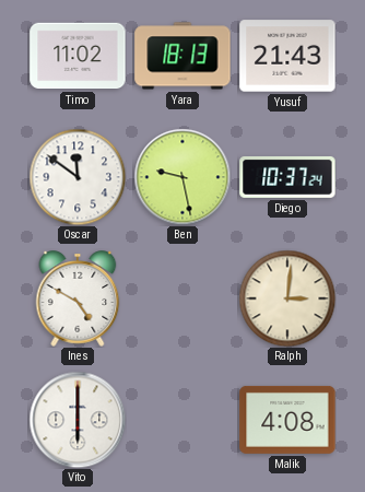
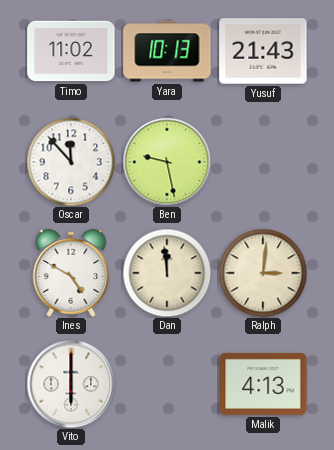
Yara: 18:13 -> 10:13 (167, 51)
Oscar: 11:51 -> 11:53 (71, 162)
Diego: 10:37 -> none (287, 177)
Dan: none -> 11:59 (167, 273)
Malik: 4:08 -> 4:13 (263, 384)
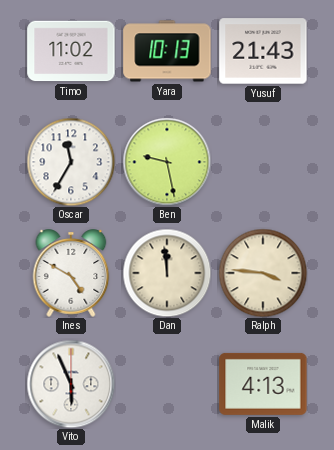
Oscar: 11:53 -> 11:35 (71, 162)
Ralph: 3:01 -> 3:46 (263, 273)
Vito: 6:00 -> 5:56 (71, 384)
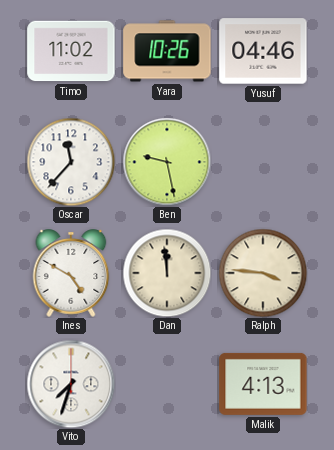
Yara: 10:13 -> 10:26 (167, 51)
Yusuf: 21:43 -> 04:46 (263, 51)
Oscar: 11:35 -> 11:37 (71, 162)
Vito: 5:56 -> 7:33 (71, 384)
